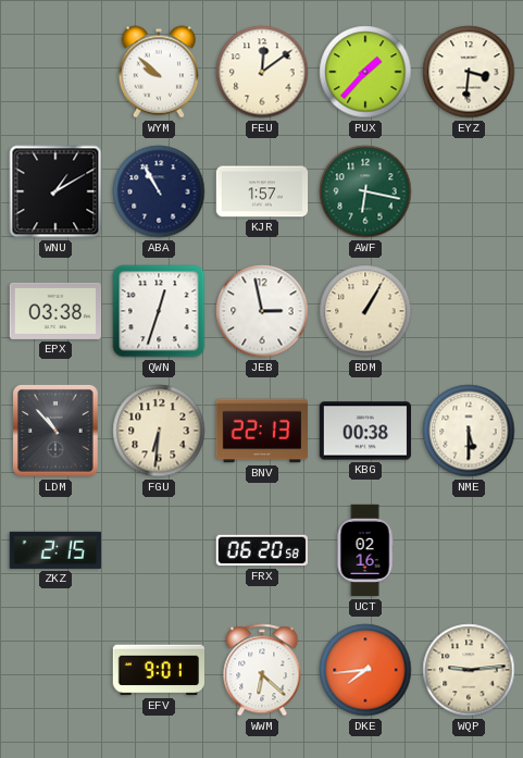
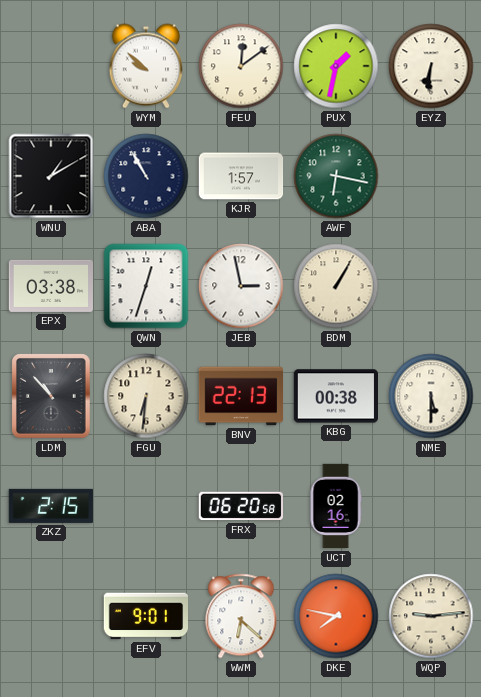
PUX: 1:37 -> 1:32 (336, 66)
EYZ: 3:31 -> 6:31 (431, 66)
DKE: 7:44 -> 7:47 (336, 616)
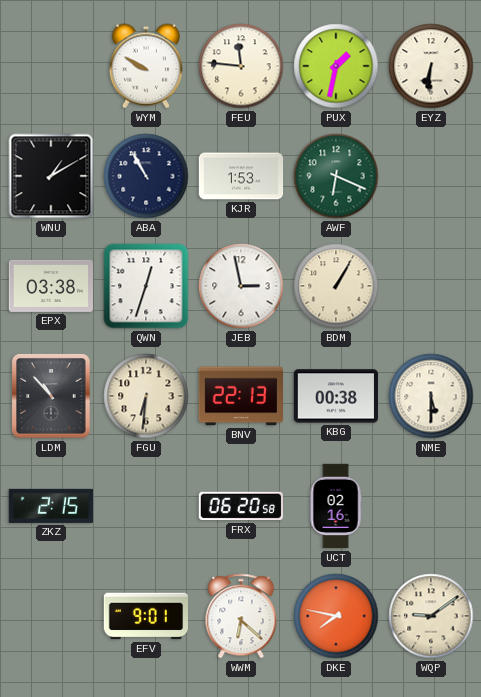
WYM: 9:52 -> 9:50 (145, 66)
FEU: 12:09 -> 11:46 (241, 66)
KJR: 1:57 -> 1:53 (241, 176)
AWF: 6:17 -> 6:19 (336, 176)
WQP: 9:14 -> 9:09 (431, 616)
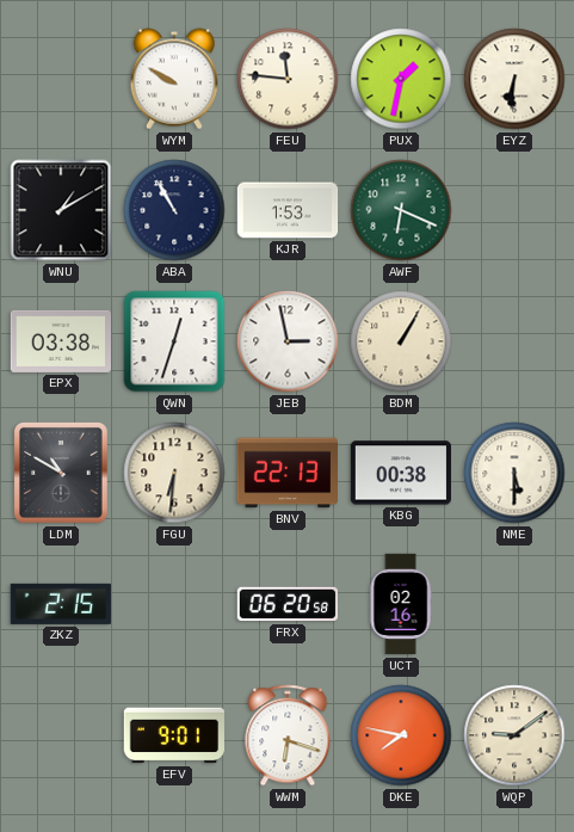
LDM: 10:53 -> 10:50 (61, 473)
WWM: 6:22 -> 6:18 (288, 735)
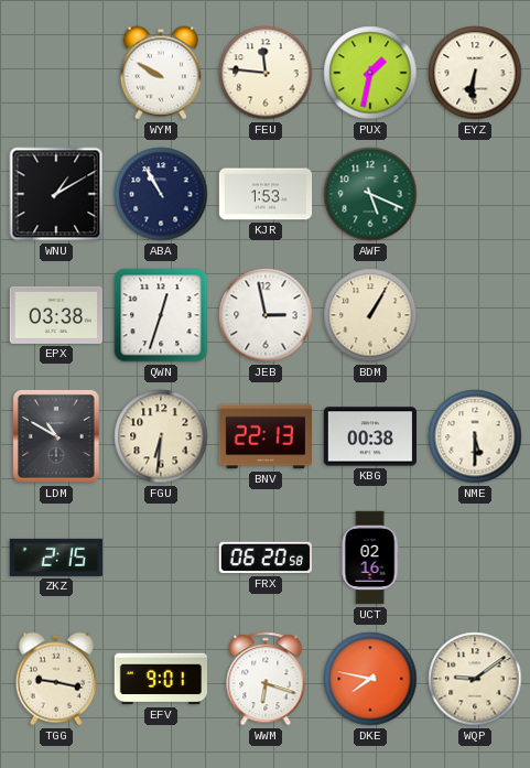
AWF: 6:19 -> 5:19 (370, 194)
TGG: none -> 9:17 (55, 679)
